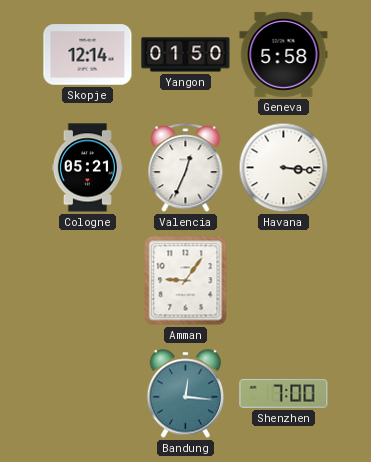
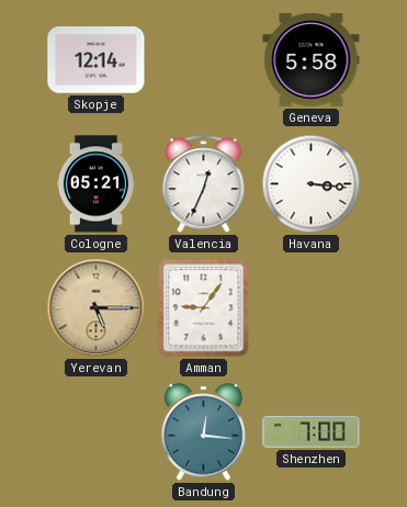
Yangon: 01:50 -> none (186, 55)
Yerevan: none -> 5:15 (97, 308)
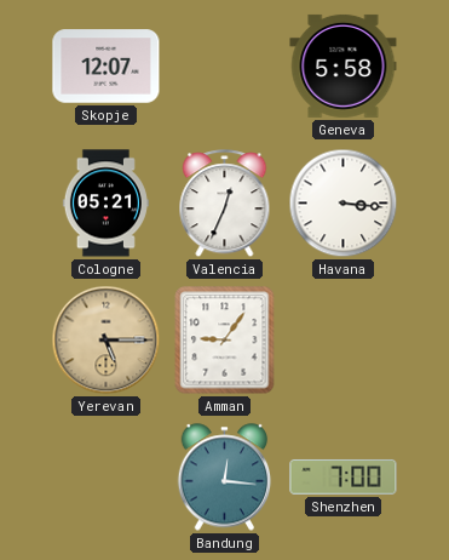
Skopje: 12:14 -> 12:07 (107, 67)
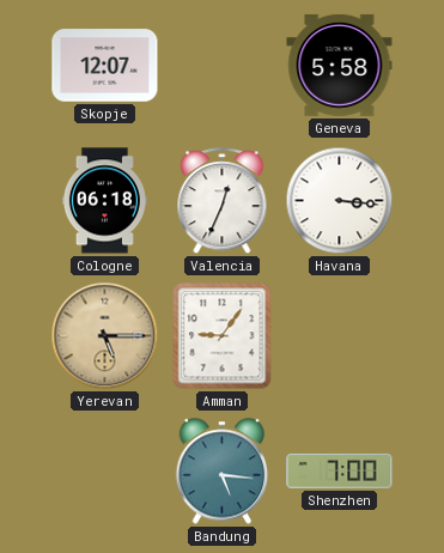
Cologne: 05:21 -> 06:18 (104, 201)
Bandung: 12:16 -> 5:16 (223, 472)
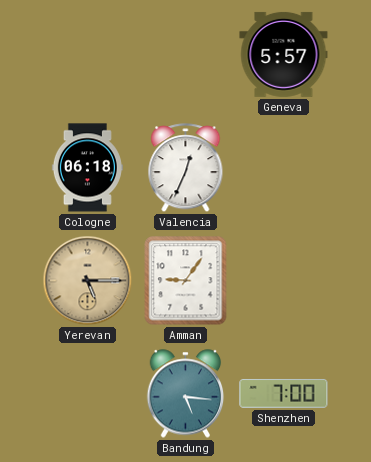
Skopje: 12:07 -> none (105, 66)
Geneva: 5:58 -> 5:57 (284, 54)
Havana: 3:16 -> none (340, 201)
